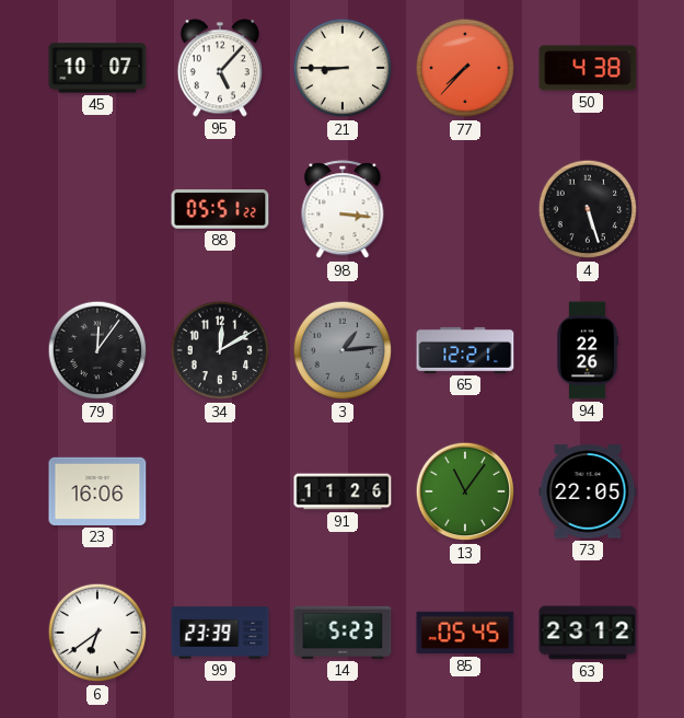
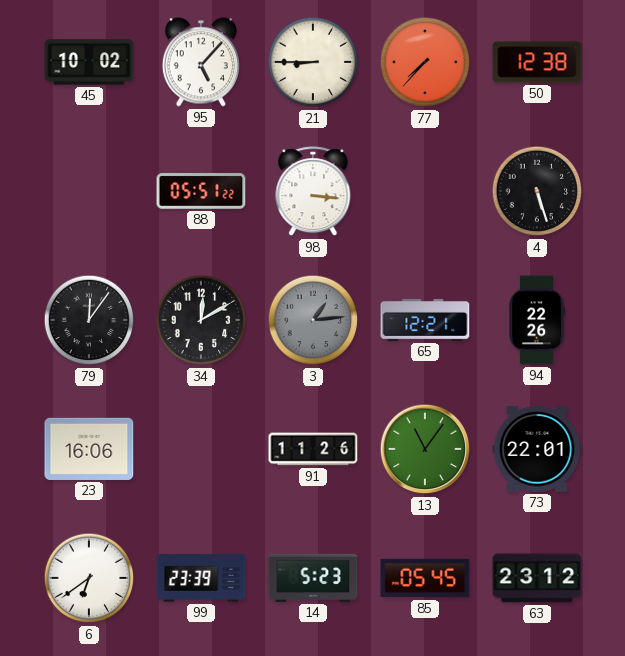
45: 10:07 -> 10:02 (89, 62)
50: 4:38 -> 12:38 (537, 62)
73: 22:05 -> 22:01 (537, 449)
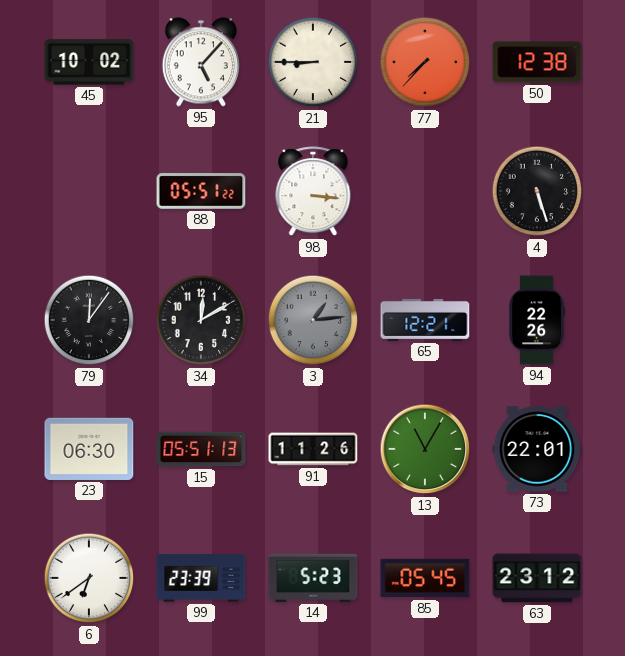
23: 16:06 -> 06:30 (89, 449)
15: none -> 05:51 (201, 449)
13: 11:06 -> 11:05 (425, 449)
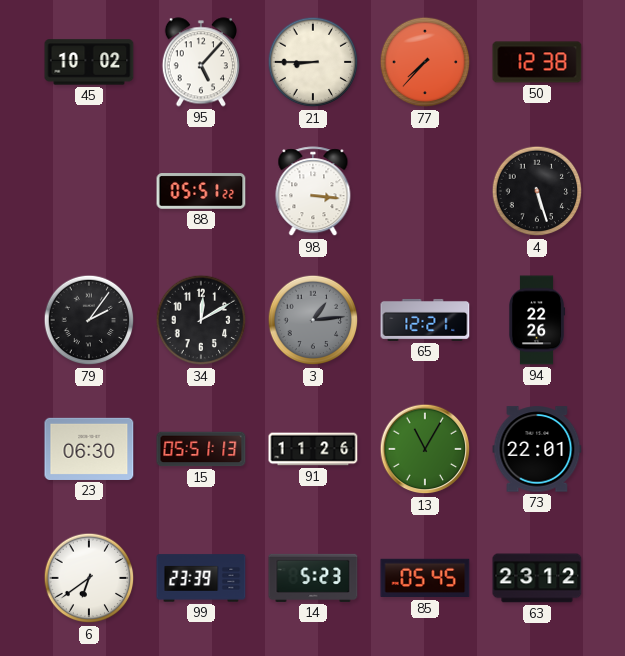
79: 12:06 -> 2:06 (89, 320)
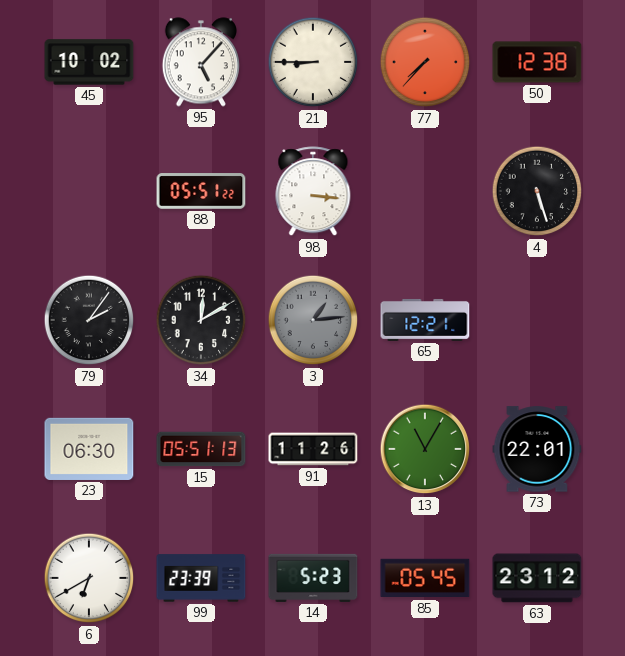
94: 22:26 -> none (538, 320)
6: 6:39 -> 6:40 (89, 578)
